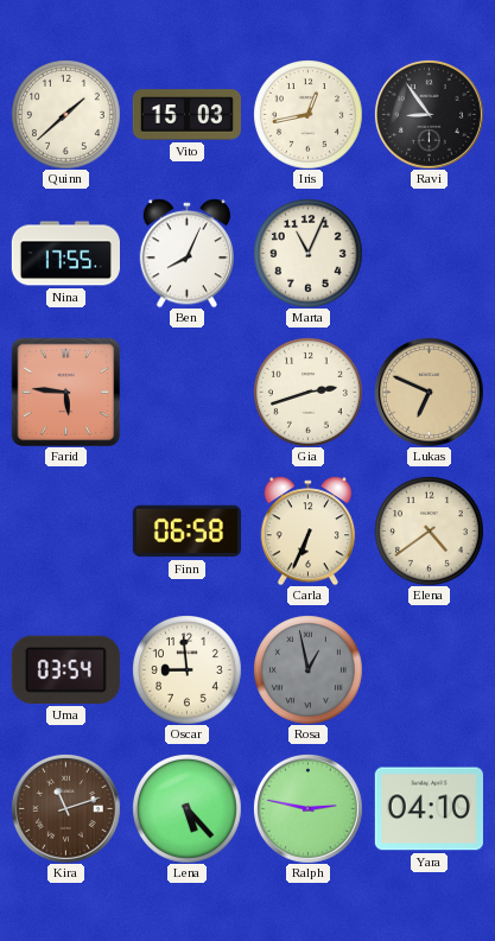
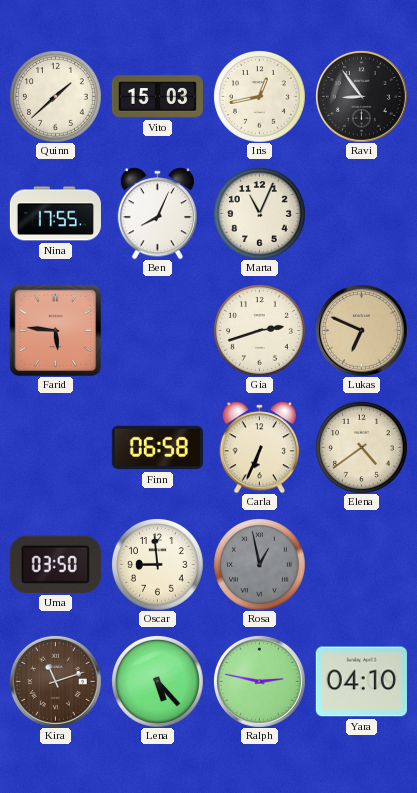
Uma: 03:54 -> 03:50 (55, 564)
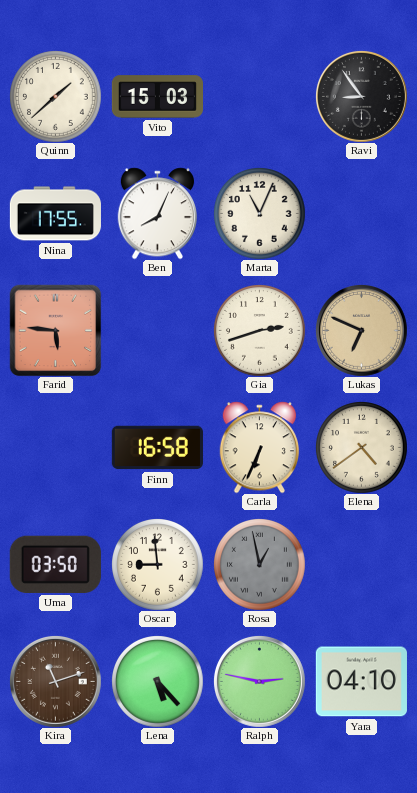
Iris: 12:43 -> none (260, 97)
Finn: 06:58 -> 16:58 (157, 448)
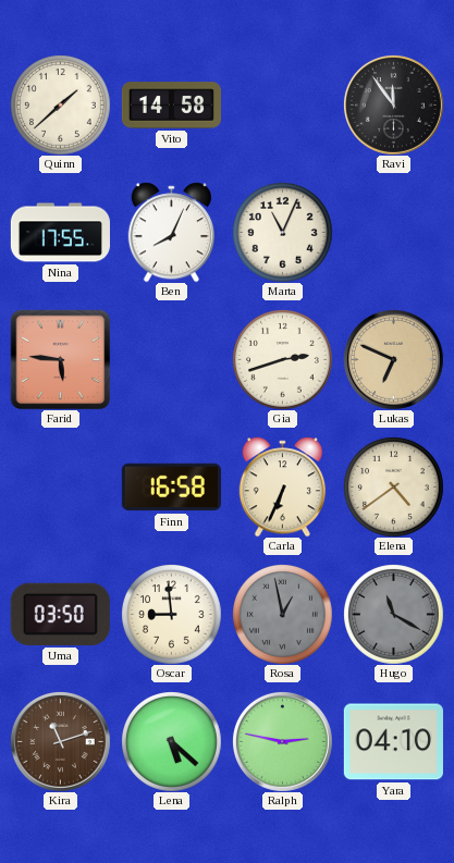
Vito: 15:03 -> 14:58 (171, 106)
Ravi: 8:54 -> 11:54 (393, 104)
Hugo: none -> 11:20 (394, 615)
Lena: 5:23 -> 5:22 (172, 742)
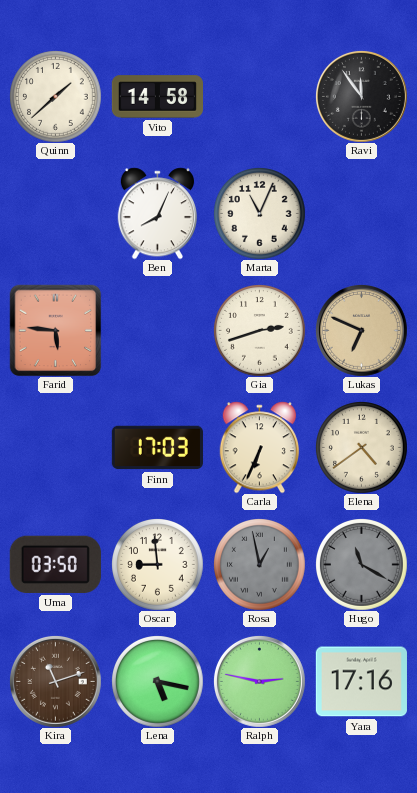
Nina: 17:55 -> none (60, 233)
Finn: 16:58 -> 17:03 (157, 448)
Lena: 5:22 -> 5:17 (158, 682)
Yara: 04:10 -> 17:16 (361, 682)
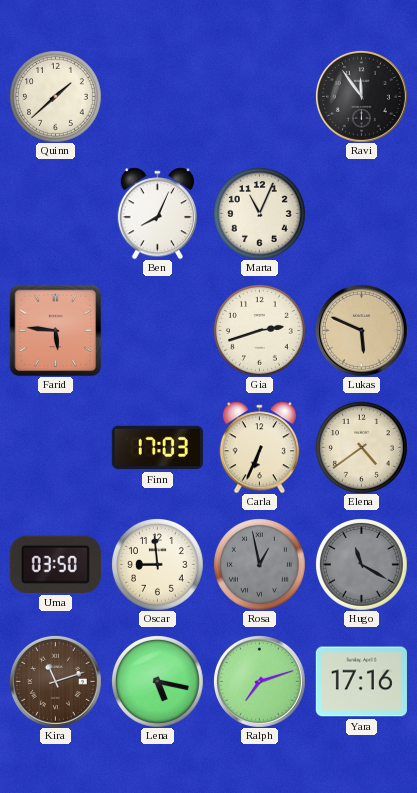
Vito: 14:58 -> none (157, 97)
Lukas: 6:49 -> 5:49 (361, 330)
Ralph: 2:47 -> 7:12 (259, 681)
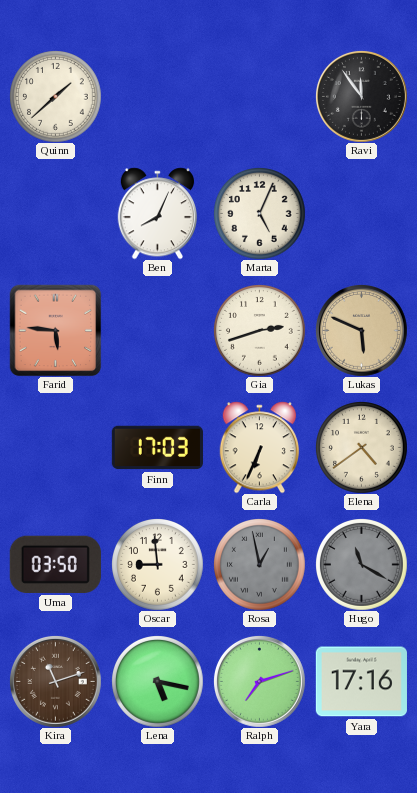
Marta: 11:04 -> 5:04 (260, 214)
